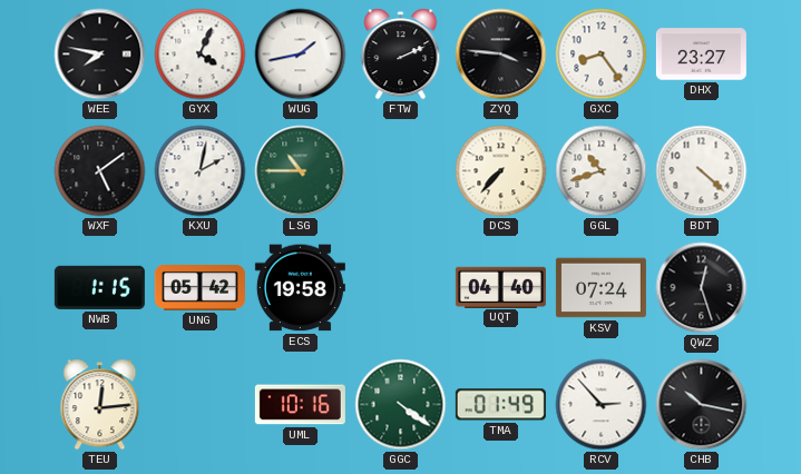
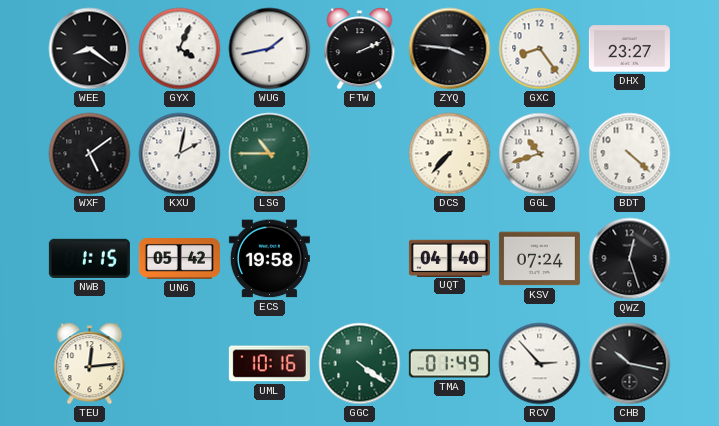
WEE: 7:47 -> 8:21 (90, 49)
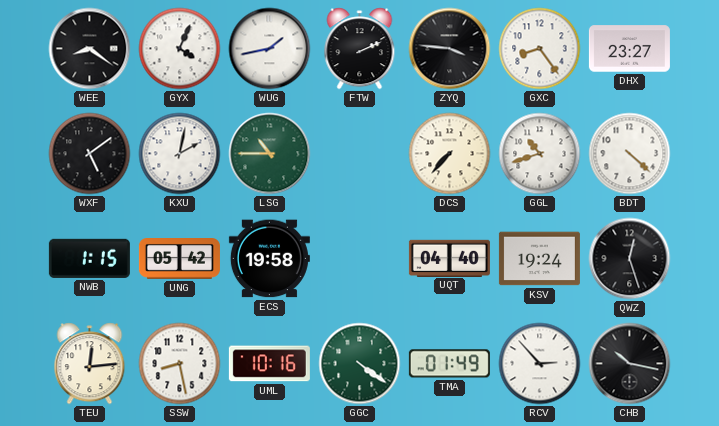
KSV: 07:24 -> 19:24 (539, 259)
SSW: none -> 8:28 (180, 364)
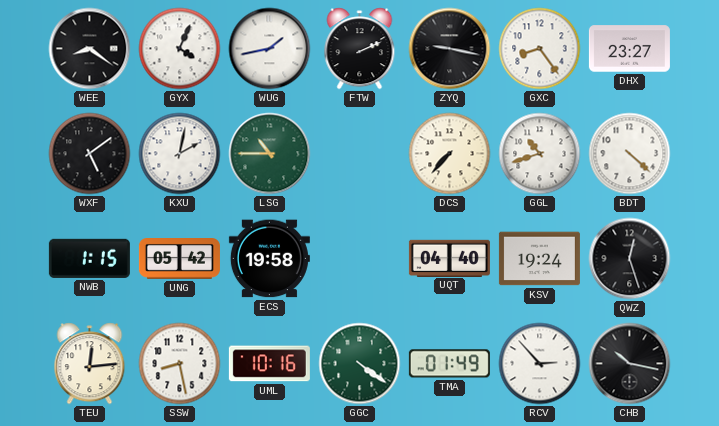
ZYQ: 3:46 -> 9:17 (450, 49)
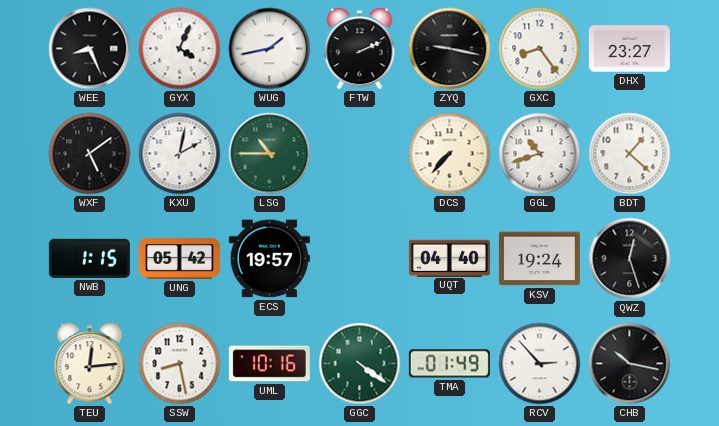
WEE: 8:21 -> 8:26 (90, 49)
BDT: 4:22 -> 1:22 (630, 154)
ECS: 19:58 -> 19:57 (269, 259)
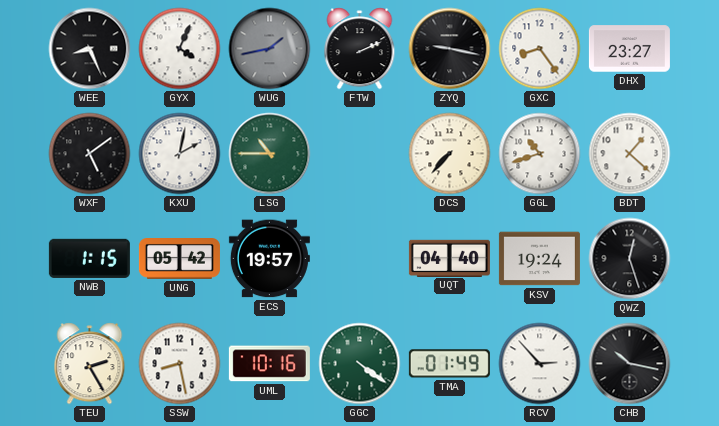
WUG dial: white -> grey (270, 49)
TEU: 12:14 -> 2:25 (90, 364)
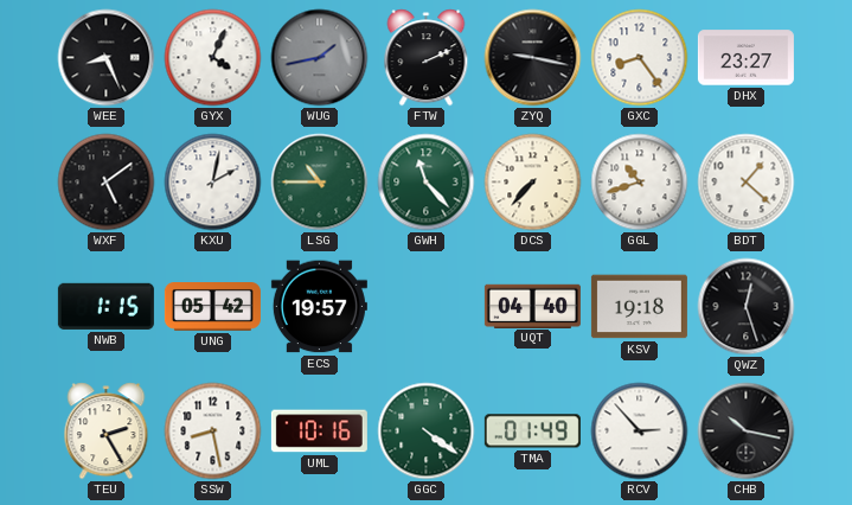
GWH: none -> 11:23 (427, 183)
KSV: 19:24 -> 19:18 (639, 307)
